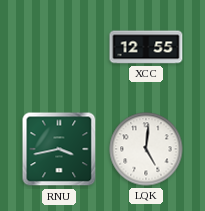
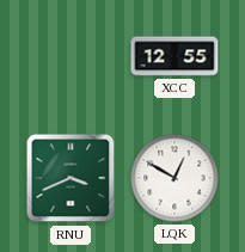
RNU: 3:43 -> 3:41 (71, 178)
LQK: 5:01 -> 12:50 (174, 178)
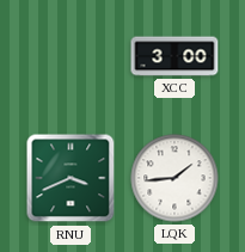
XCC: 12:55 -> 3:00 (174, 56)
LQK: 12:50 -> 1:44 (174, 178)
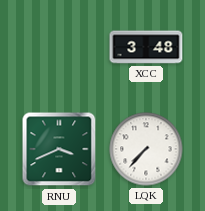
XCC: 3:00 -> 3:48 (146, 47)
LQK: 1:44 -> 7:37 (146, 149)
